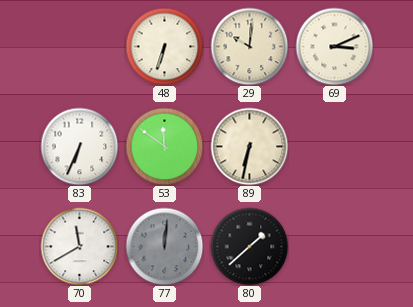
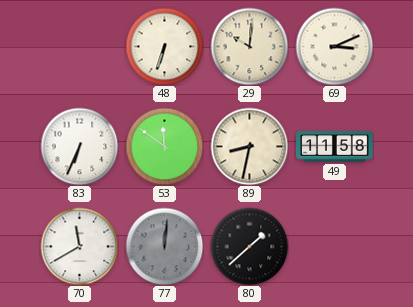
89: 6:32 -> 8:32 (249, 146)
49: none -> 11:58 (335, 147)
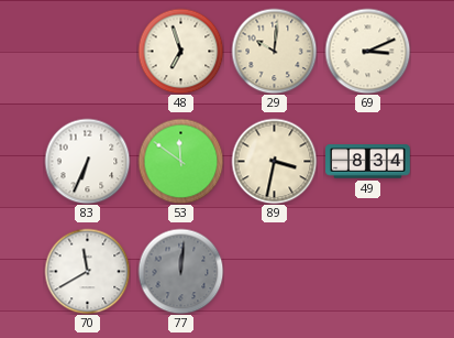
48: 6:33 -> 6:57 (180, 51)
89: 8:32 -> 3:32 (274, 161)
49: 11:58 -> 8:34 (368, 162)
80: 1:38 -> none (249, 246)
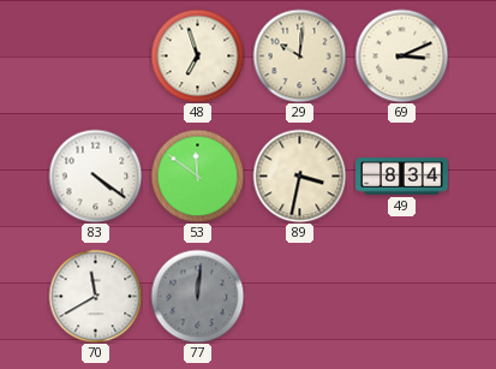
83: 6:34 -> 4:21 (95, 175)
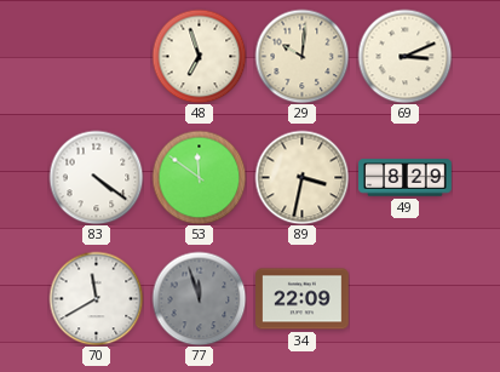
49: 8:34 -> 8:29 (406, 178)
77: 12:01 -> 11:57 (199, 298)
34: none -> 22:09 (303, 299)
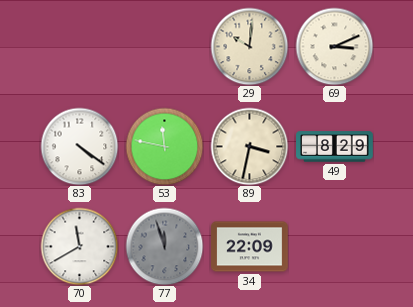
48: 6:57 -> none (199, 56)
53: 11:51 -> 11:47 (164, 146)
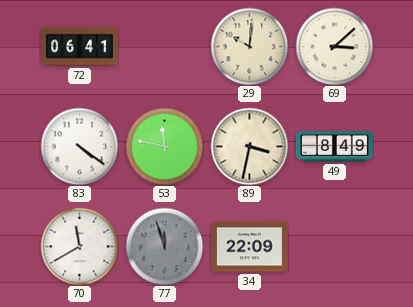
72: none -> 06:41 (80, 47)
69: 3:11 -> 3:08 (334, 46)
49: 8:29 -> 8:49 (335, 147)
